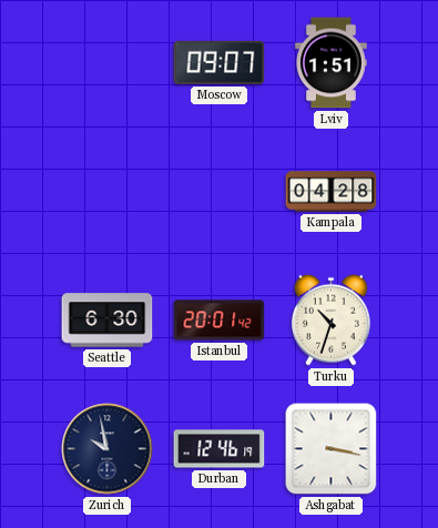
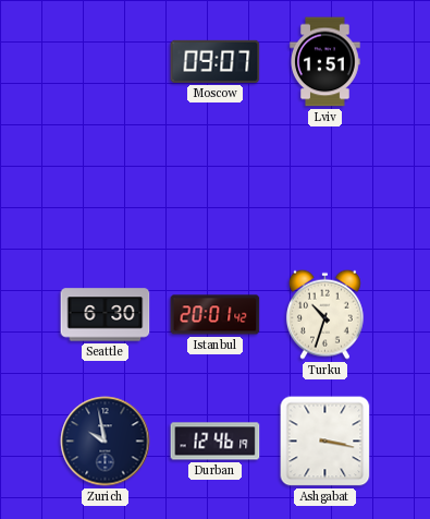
Kampala: 04:28 -> none (332, 192)
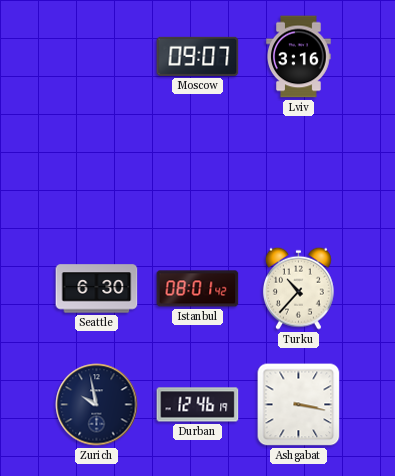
Lviv: 1:51 -> 3:16 (299, 57)
Istanbul: 20:01 -> 08:01 (198, 289)
Turku: 10:33 -> 10:37 (298, 288)
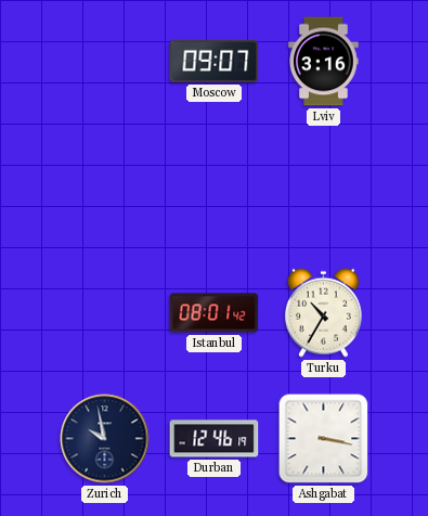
Seattle: 6:30 -> none (97, 289)
Turku: 10:37 -> 10:35 (323, 312)
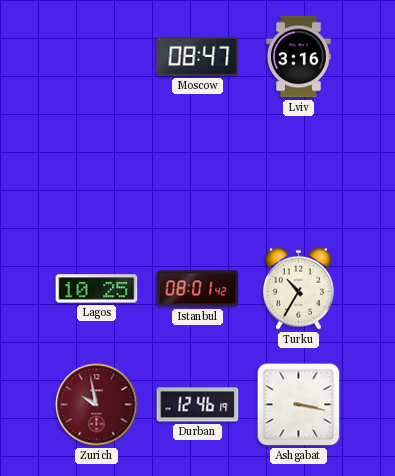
Moscow: 09:07 -> 08:47 (198, 56)
Lagos: none -> 10:25 (97, 289)
Zurich dial: navy -> burgundy (97, 405)
